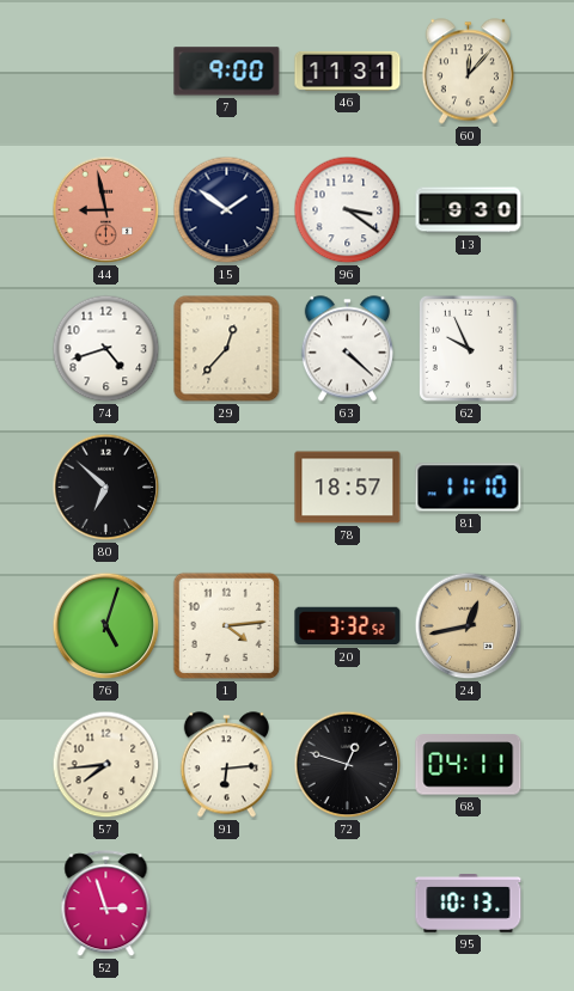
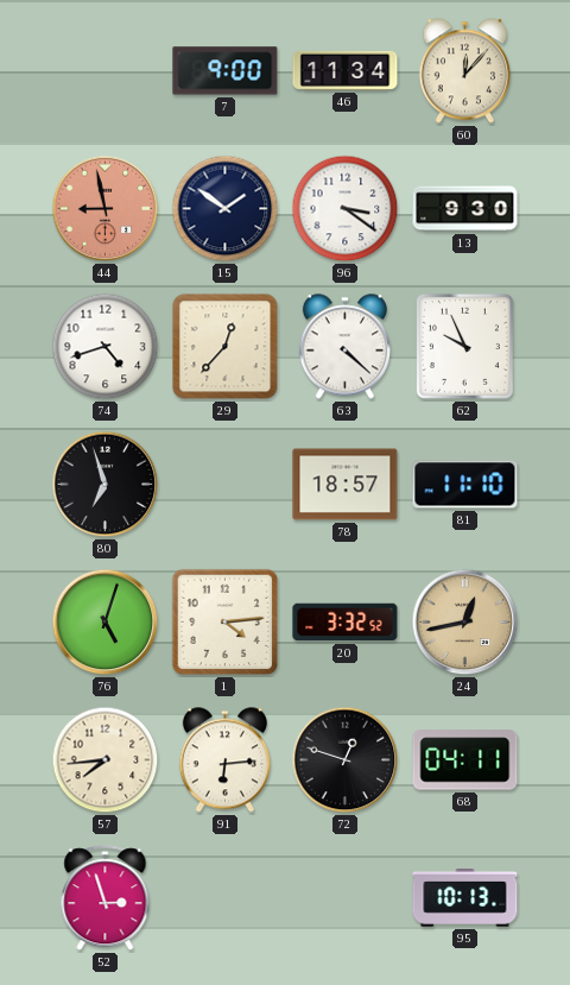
46: 11:31 -> 11:34 (346, 70)
80: 6:52 -> 6:57 (106, 485)
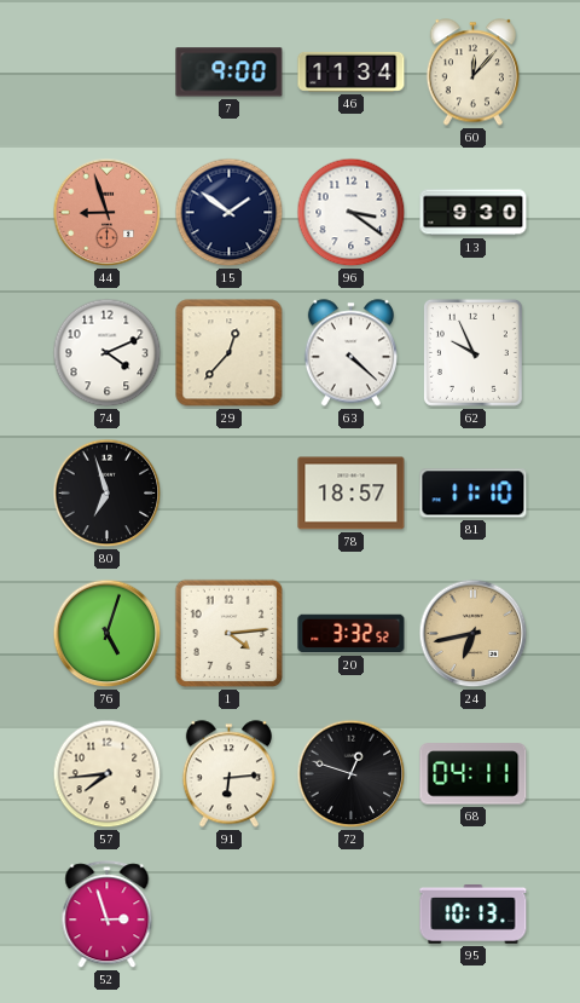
44: 8:58 -> 8:57 (108, 213)
74: 4:42 -> 4:11 (108, 353)
24: 12:43 -> 6:43 (474, 634)
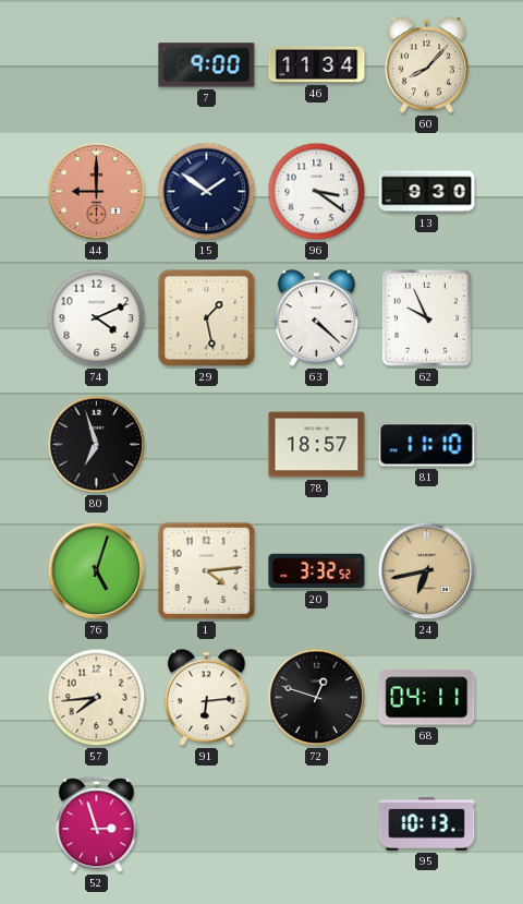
60: 12:07 -> 8:07 (426, 65)
44: 8:57 -> 9:00 (97, 192)
29: 12:37 -> 1:28 (207, 318)
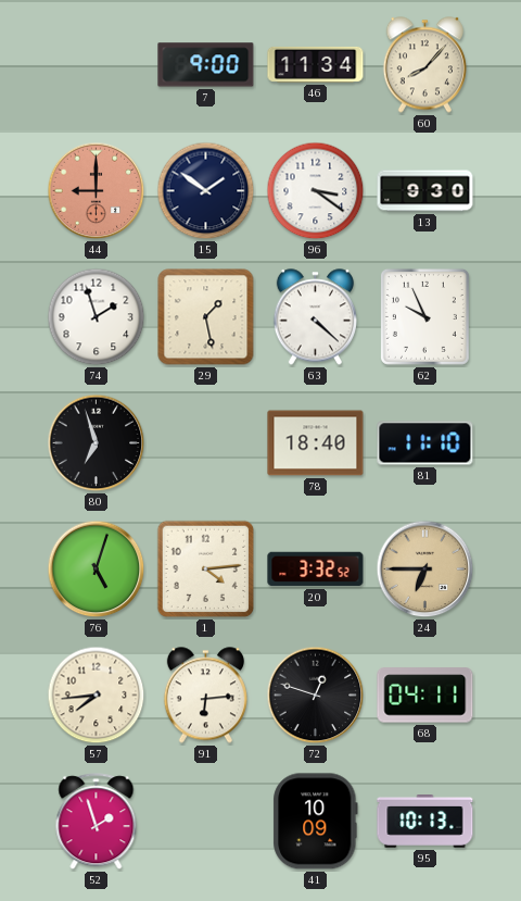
74: 4:11 -> 1:57 (97, 317)
78: 18:57 -> 18:40 (316, 443)
24: 6:43 -> 6:45 (425, 570)
52: 2:57 -> 1:57 (97, 822)
41: none -> 10:09 (316, 822)
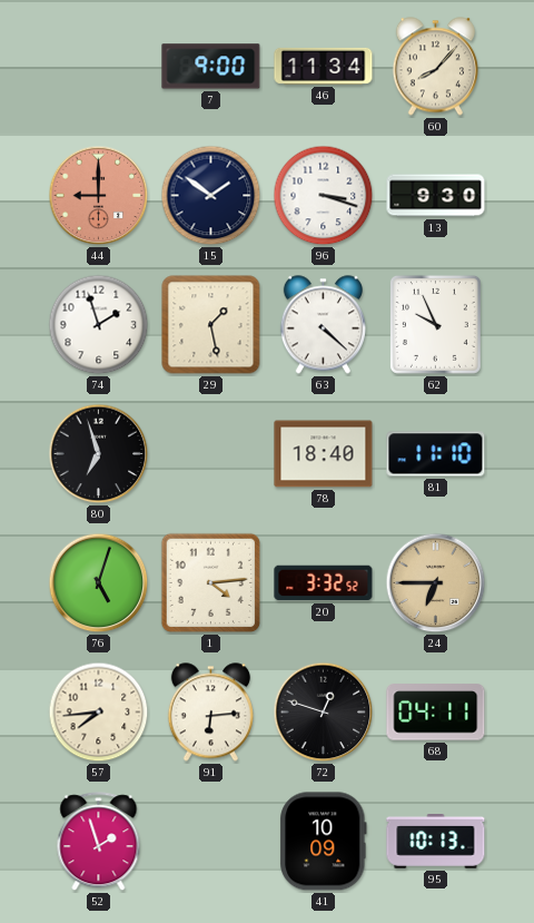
96: 3:21 -> 3:18 (324, 196)
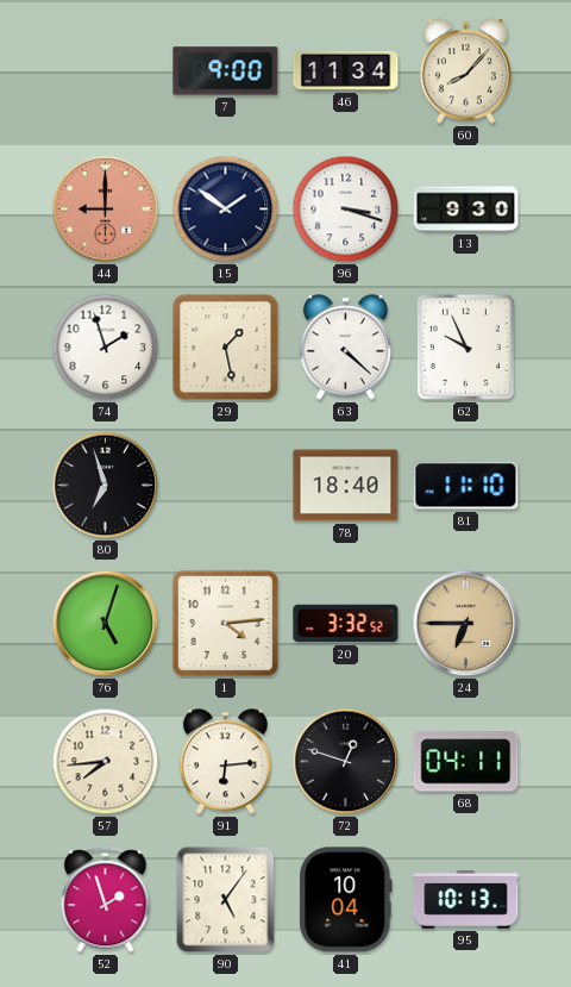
90: none -> 5:06 (226, 900)
41: 10:09 -> 10:04 (346, 900)
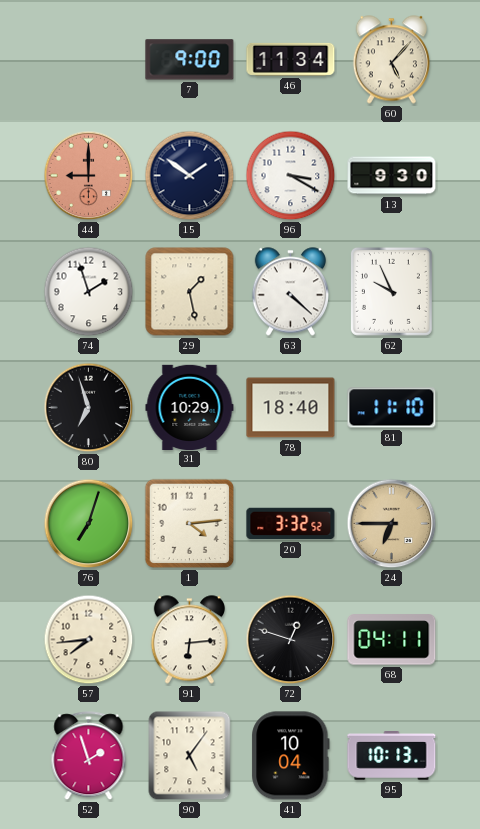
60: 8:07 -> 5:07 (391, 60)
96: 3:18 -> 3:20 (291, 176)
31: none -> 10:29 (190, 407)
76: 5:03 -> 7:03 (89, 524)
